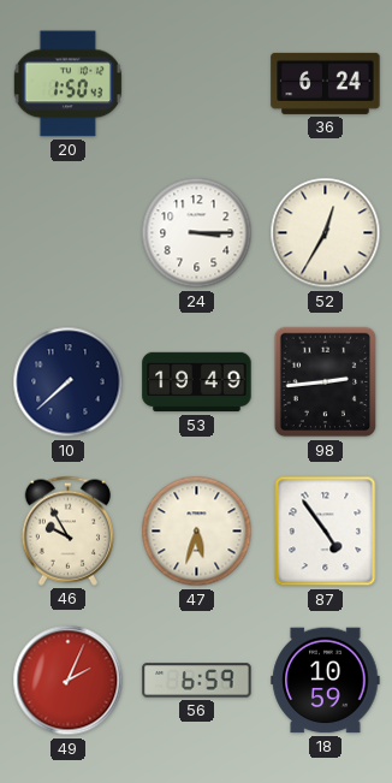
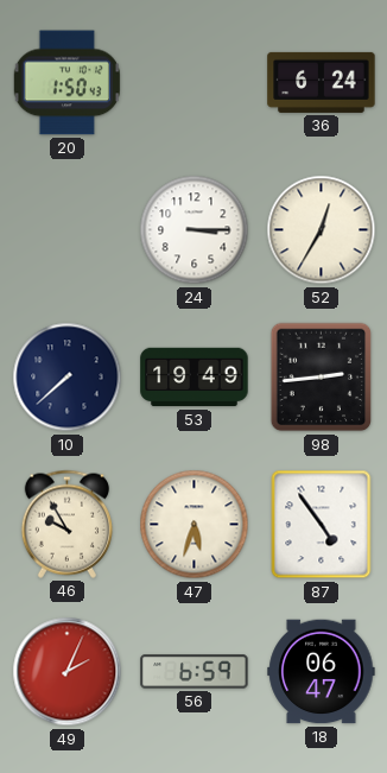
18: 10:59 -> 06:47 (322, 672)
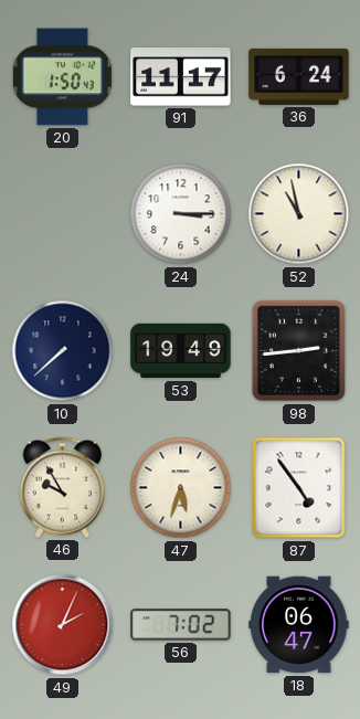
91: none -> 11:17 (181, 77)
52: 12:35 -> 10:58 (299, 214)
56: 6:59 -> 7:02 (181, 625)
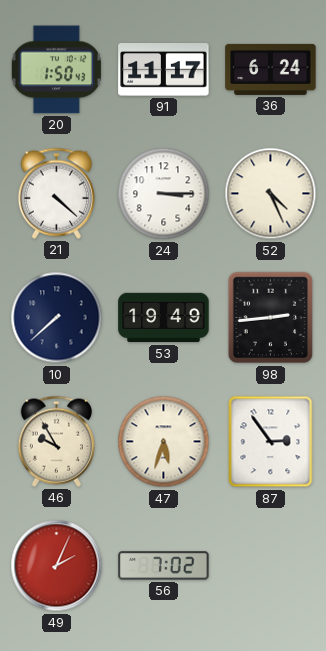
21: none -> 4:22 (56, 193)
52: 10:58 -> 4:26 (271, 194)
87: 4:54 -> 2:54 (271, 442)
18: 06:47 -> none (299, 625)
